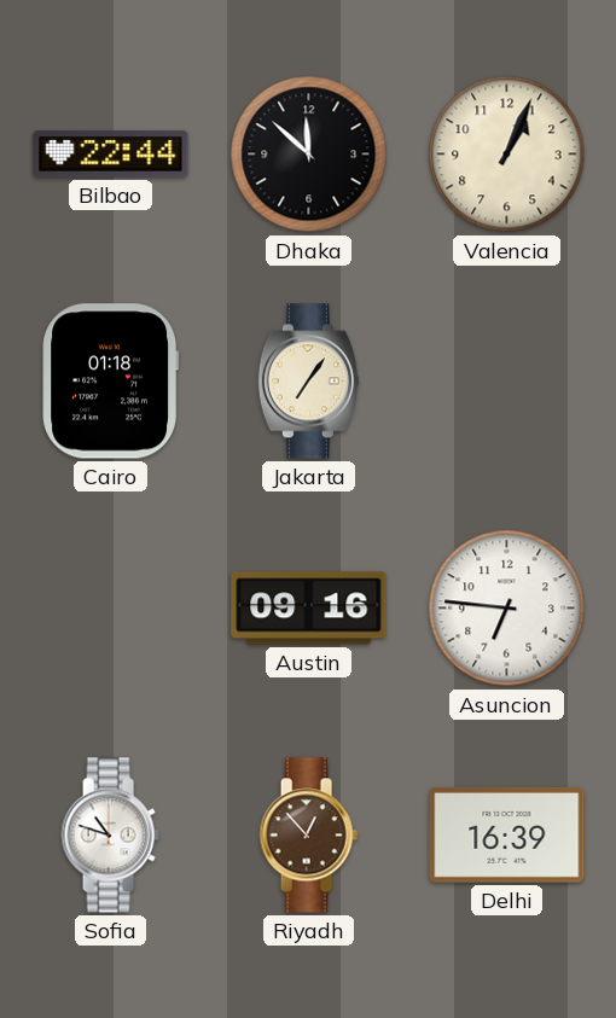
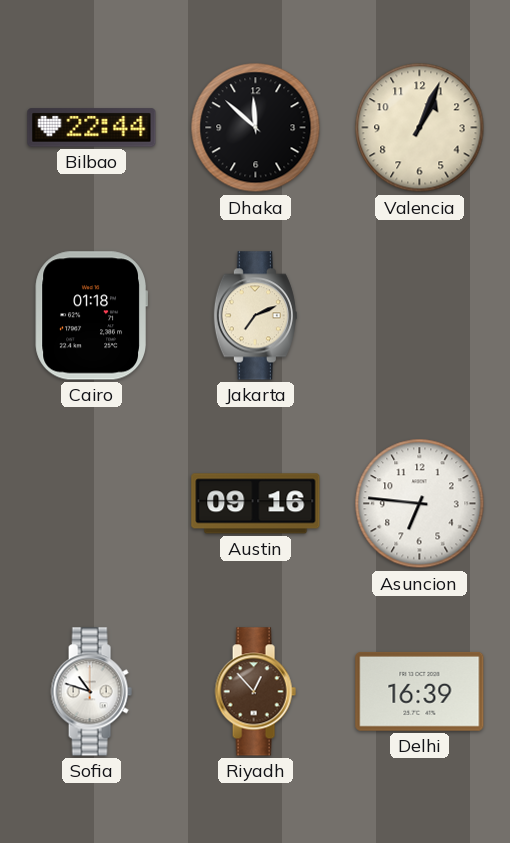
Jakarta: 7:06 -> 7:11 (255, 316)
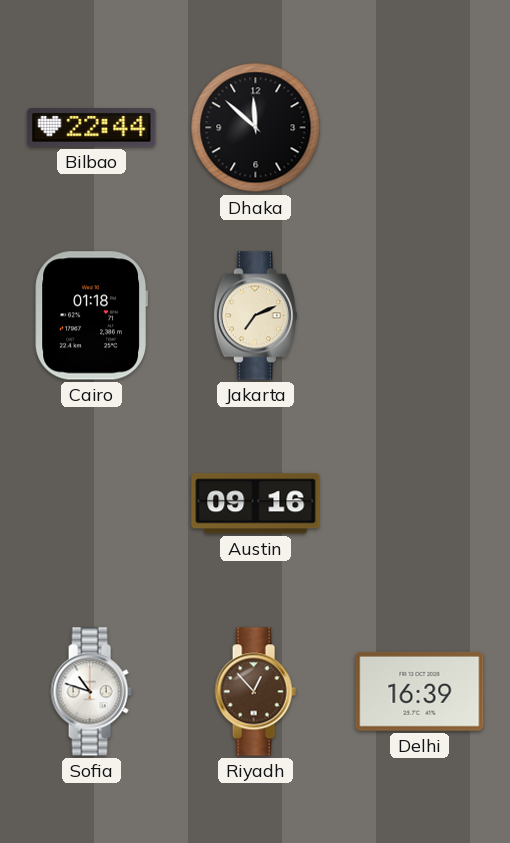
Valencia: 1:04 -> none (420, 128)
Asuncion: 6:46 -> none (420, 504)
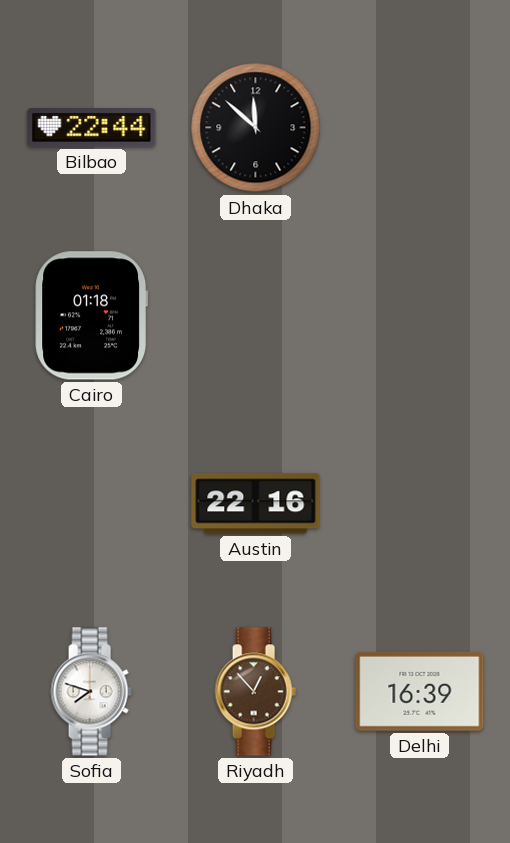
Jakarta: 7:11 -> none (255, 316)
Austin: 09:16 -> 22:16 (256, 504)
Sofia: 10:48 -> 7:48 (91, 692)
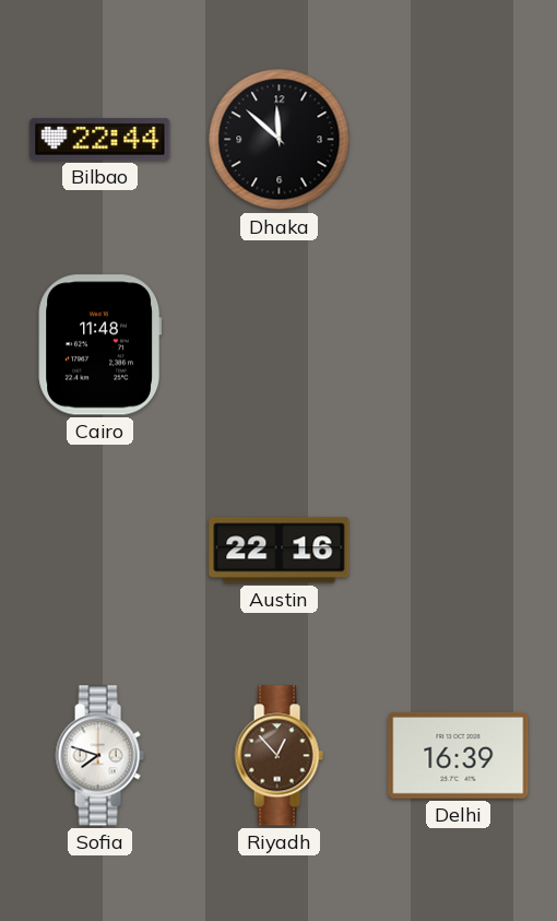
Cairo: 01:18 -> 11:48 (99, 345)
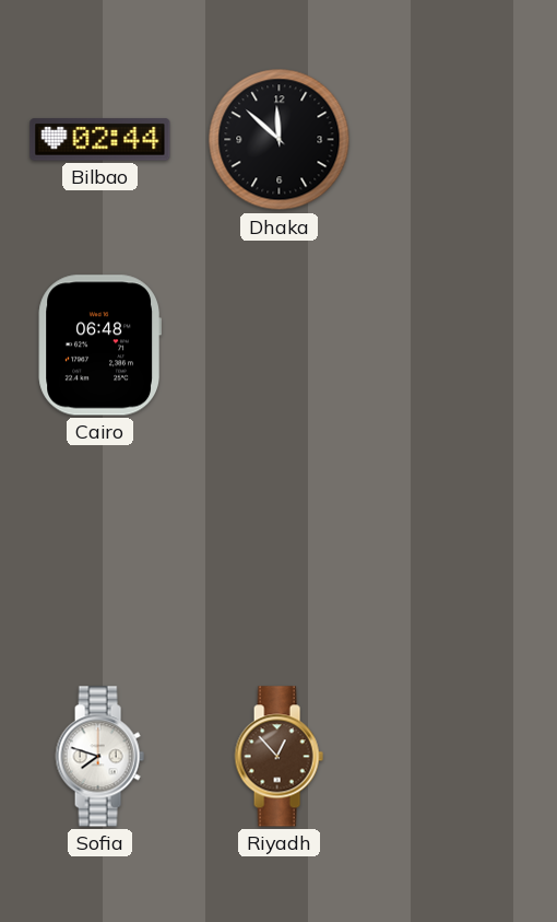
Bilbao: 22:44 -> 02:44 (100, 140)
Cairo: 11:48 -> 06:48 (99, 346)
Austin: 22:16 -> none (280, 551)
Delhi: 16:39 -> none (459, 755)
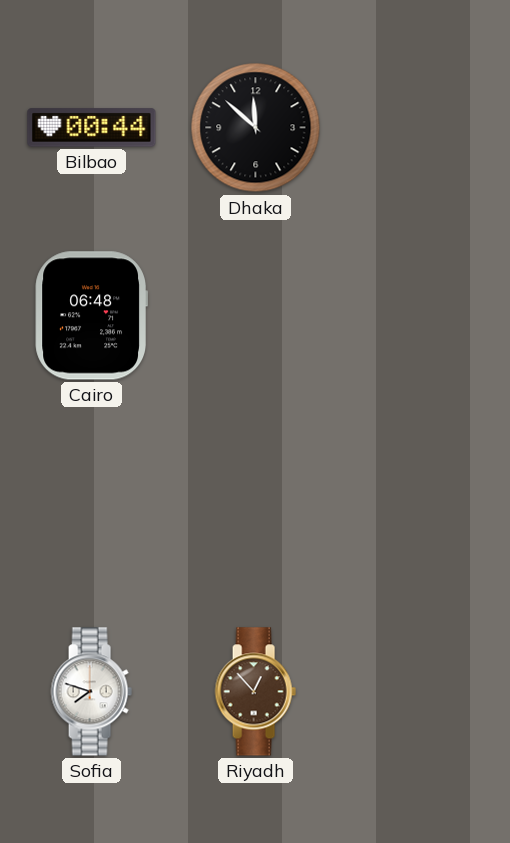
Bilbao: 02:44 -> 00:44 (92, 128)
